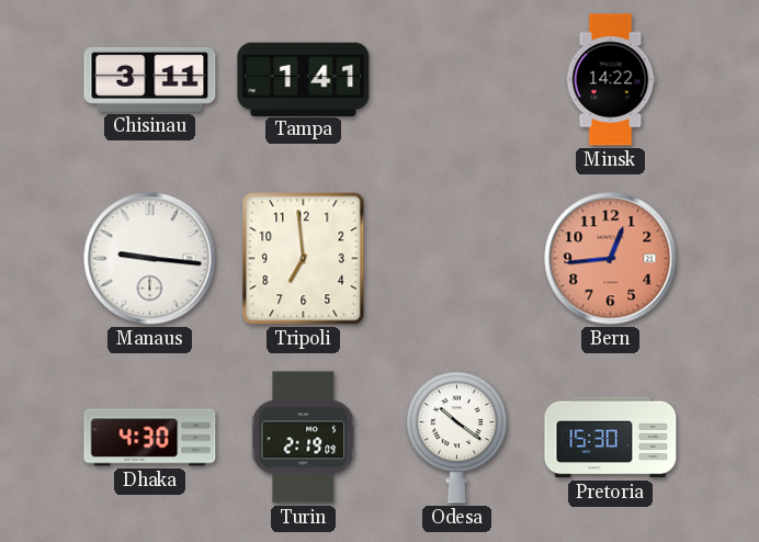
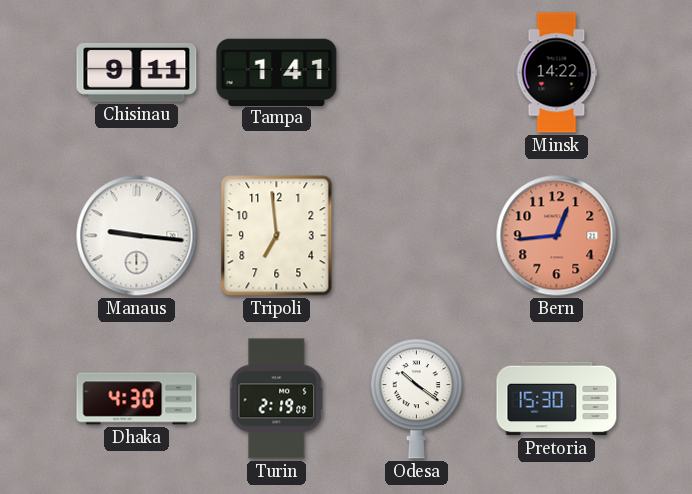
Chisinau: 3:11 -> 9:11 (137, 72)
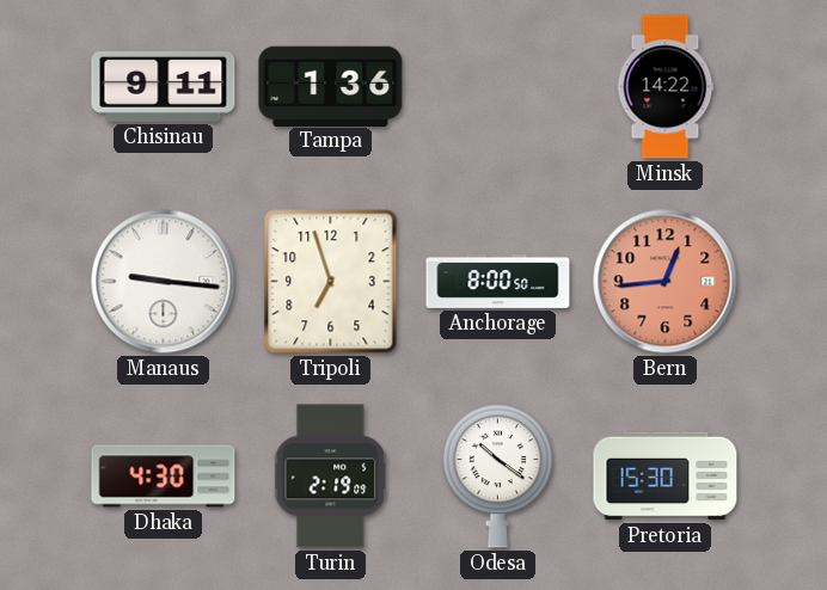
Tampa: 1:41 -> 1:36 (331, 86)
Tripoli: 6:59 -> 6:57 (331, 282)
Anchorage: none -> 8:00 (498, 281)
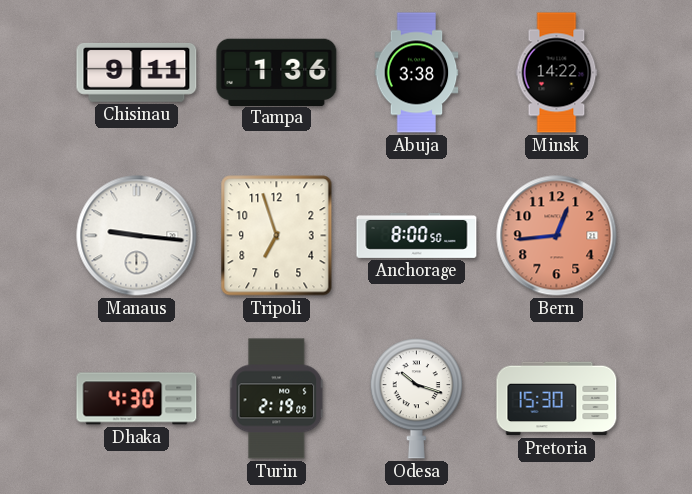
Abuja: none -> 3:38 (417, 73)
Odesa: 10:21 -> 10:18 (416, 398)
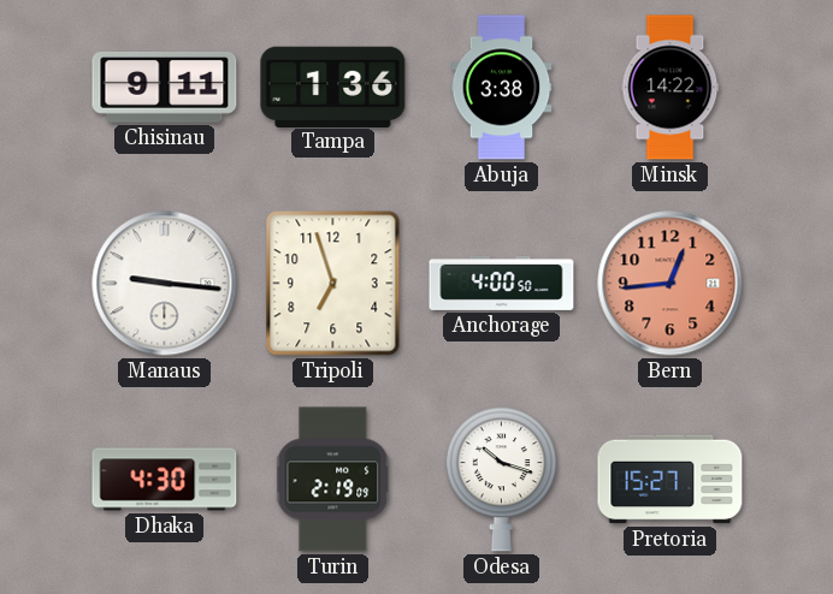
Anchorage: 8:00 -> 4:00 (502, 283)
Pretoria: 15:30 -> 15:27 (670, 480)
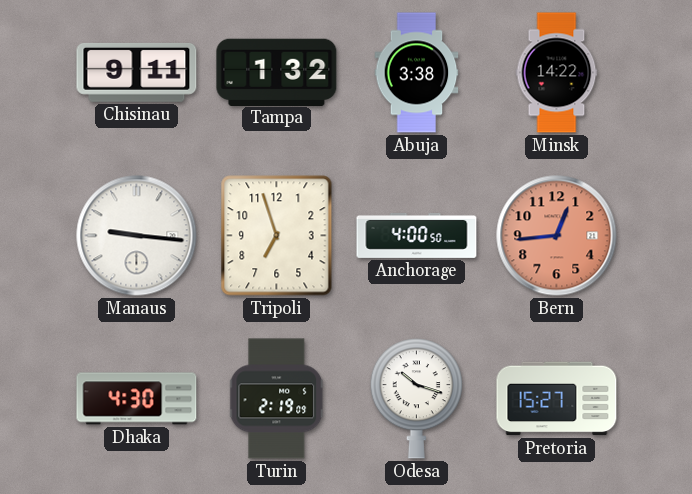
Tampa: 1:36 -> 1:32 (277, 72)
